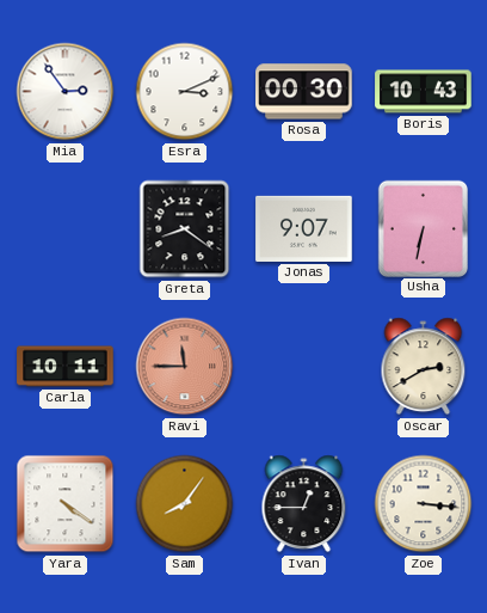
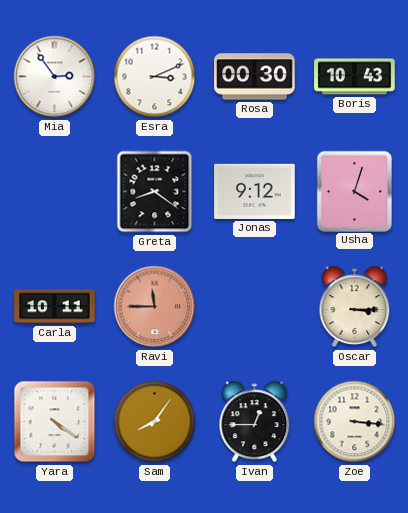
Jonas: 9:07 -> 9:12 (255, 191)
Usha: 6:32 -> 4:03 (354, 191)
Oscar: 2:40 -> 3:15 (355, 307)
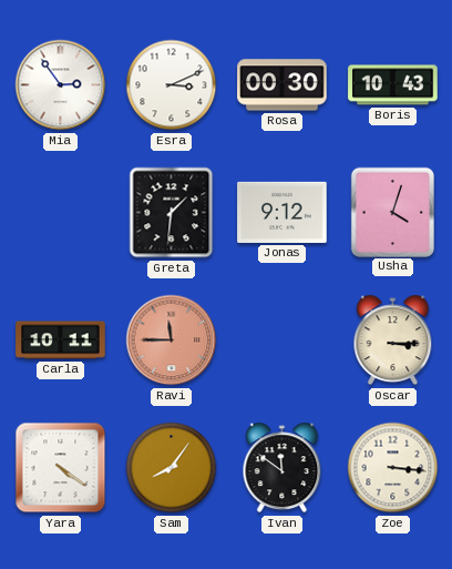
Greta: 8:21 -> 1:31 (172, 213)
Ivan: 12:45 -> 11:51 (282, 468)
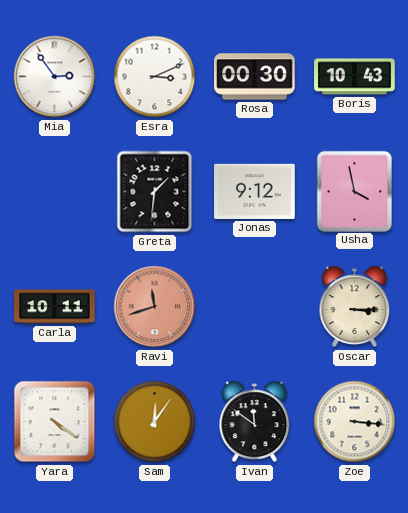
Usha: 4:03 -> 3:58 (354, 191)
Ravi: 11:45 -> 11:42 (155, 307)
Sam: 8:06 -> 12:06 (155, 422)
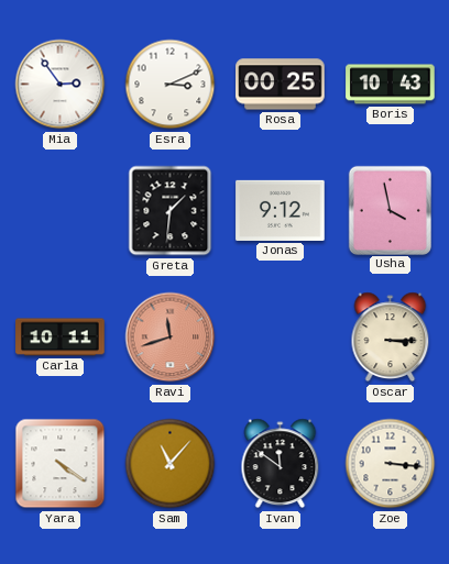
Rosa: 00:30 -> 00:25 (281, 85)
Sam: 12:06 -> 11:07 (171, 464)
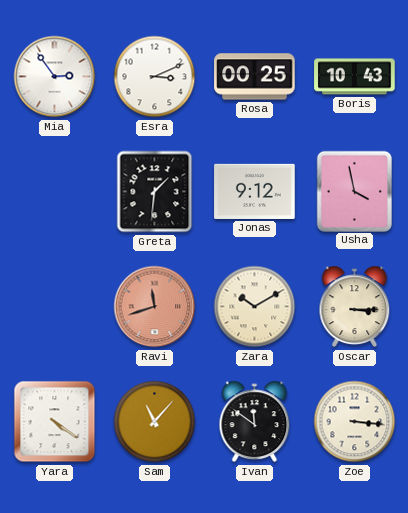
Carla: 10:11 -> none (61, 338)
Zara: none -> 10:10 (255, 307)
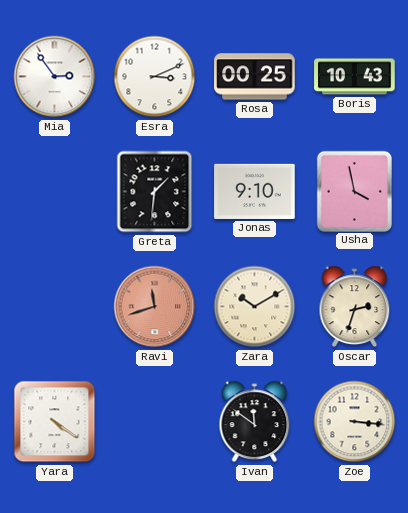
Jonas: 9:12 -> 9:10 (255, 191)
Oscar: 3:15 -> 2:33 (355, 307)
Sam: 11:07 -> none (155, 422)
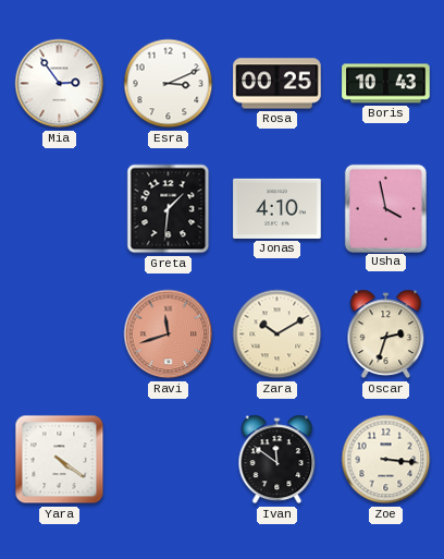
Jonas: 9:10 -> 4:10 (277, 208)
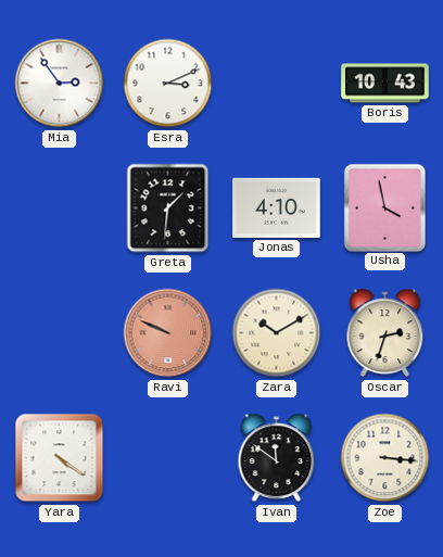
Rosa: 00:25 -> none (277, 84)
Ravi: 11:42 -> 9:49 (168, 333)
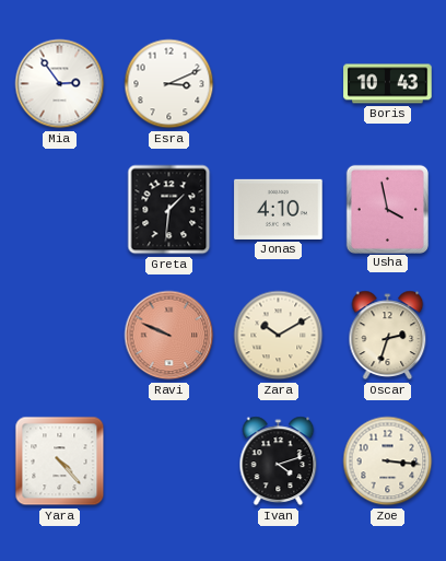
Yara: 4:21 -> 4:23 (60, 461)
Ivan: 11:51 -> 4:12 (279, 461)
